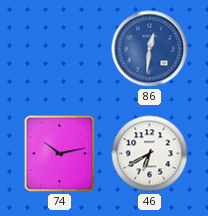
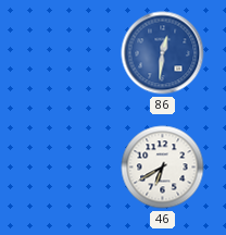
74: 10:13 -> none (60, 154)
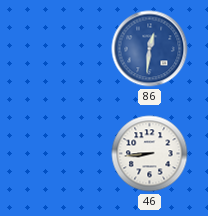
46: 6:40 -> 8:44 (150, 154)
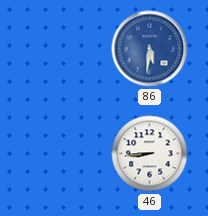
86: 12:31 -> 5:31 (150, 49)
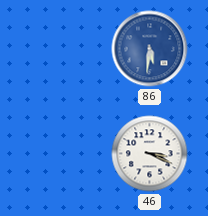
46: 8:44 -> 3:19 (150, 154)
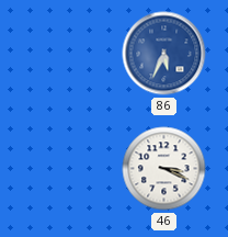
86: 5:31 -> 5:34 (164, 54)
